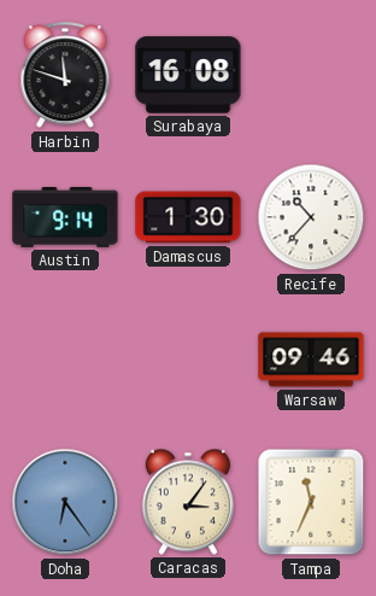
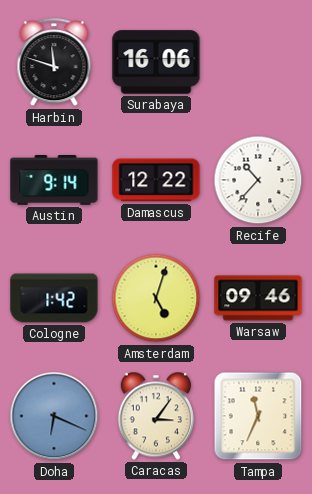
Surabaya: 16:08 -> 16:06 (156, 62)
Damascus: 1:30 -> 12:22 (156, 180)
Cologne: none -> 1:42 (54, 298)
Amsterdam: none -> 5:03 (156, 298)
Doha: 6:24 -> 6:19 (54, 416)
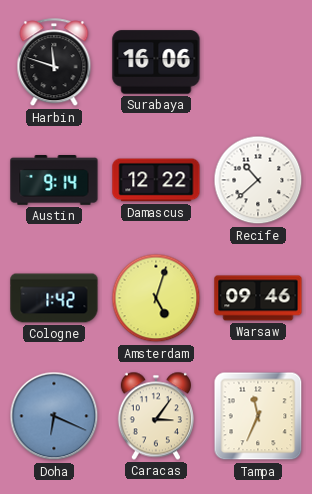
Recife: 10:37 -> 10:38 (258, 180)
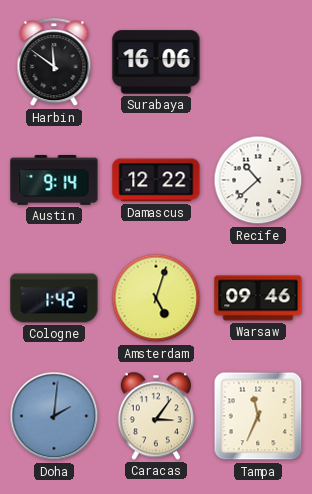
Harbin: 11:48 -> 11:51 (54, 63)
Doha: 6:19 -> 2:01 (54, 416)
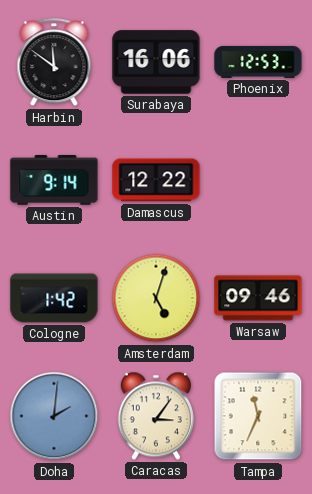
Phoenix: none -> 12:53 (258, 62)
Recife: 10:38 -> none (258, 180)
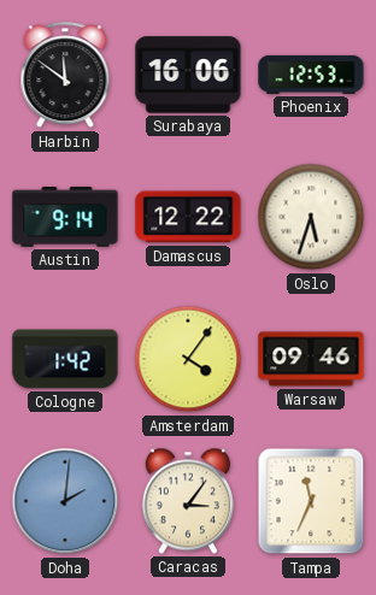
Oslo: none -> 5:33 (311, 217)
Amsterdam: 5:03 -> 4:06 (188, 359)
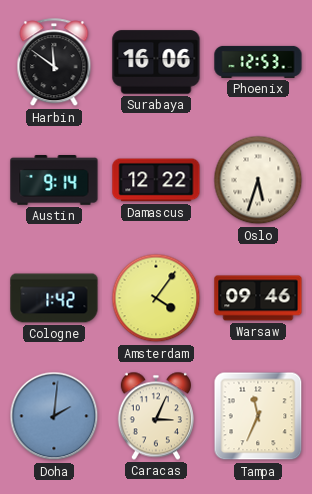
Caracas: 3:06 -> 3:04 (156, 416)
